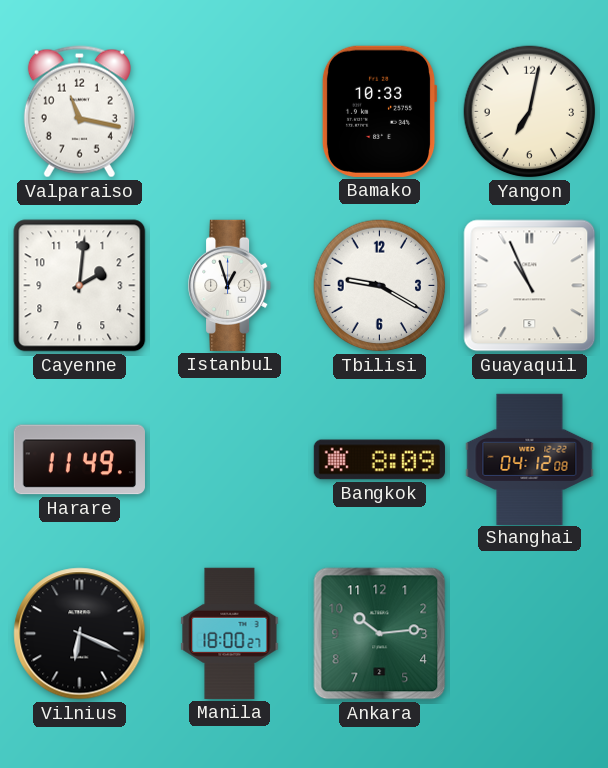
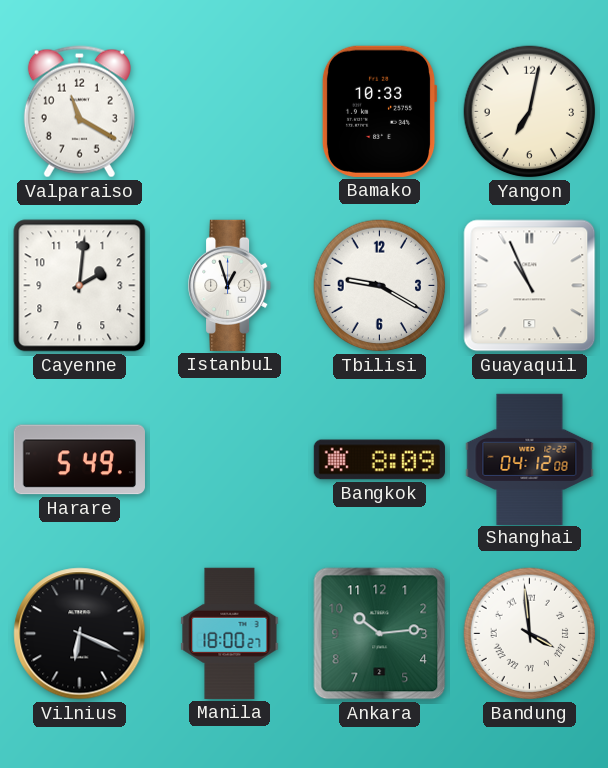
Valparaiso: 11:17 -> 11:20 (79, 112)
Harare: 11:49 -> 5:49 (79, 460)
Bandung: none -> 3:59 (530, 634)
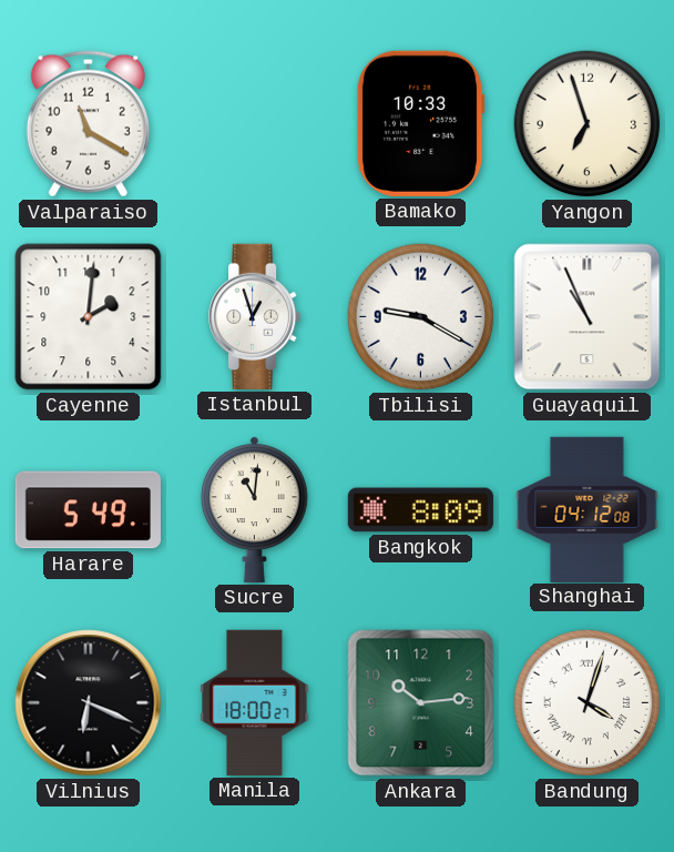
Yangon: 7:02 -> 6:57 (588, 124)
Sucre: none -> 11:01 (254, 509)
Bandung: 3:59 -> 4:03 (588, 703)
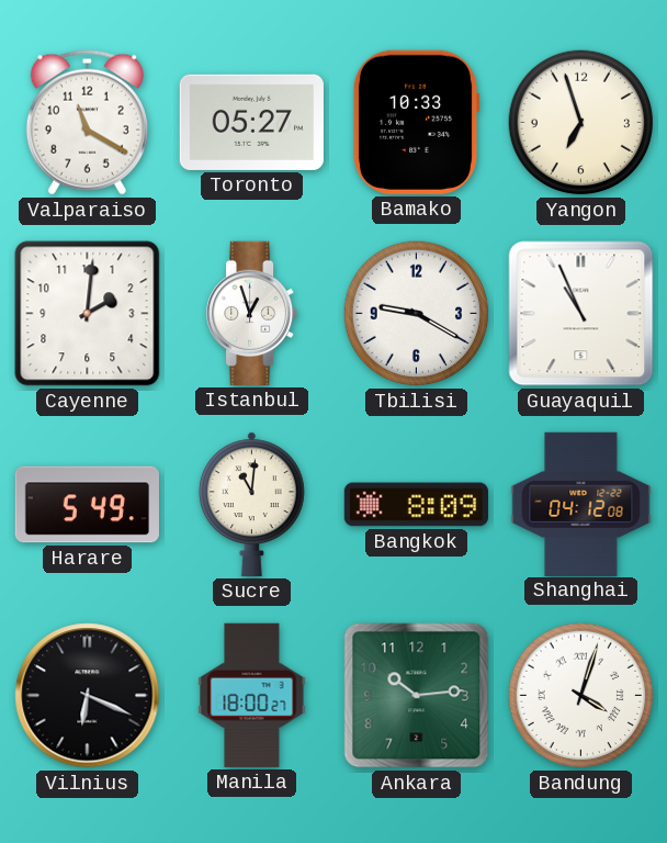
Toronto: none -> 05:27 (251, 122)
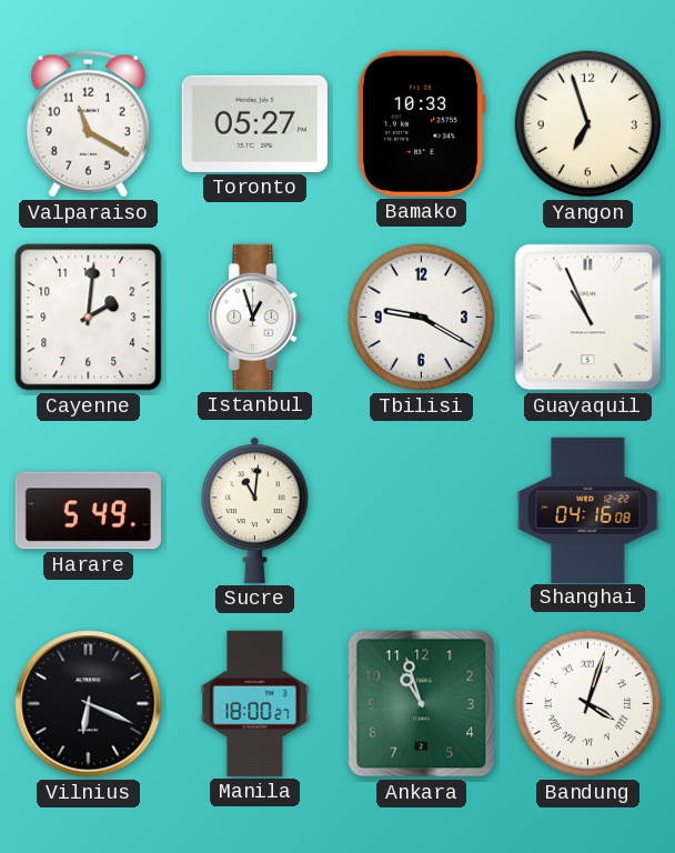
Bangkok: 8:09 -> none (416, 505)
Shanghai: 04:12 -> 04:16 (588, 510)
Ankara: 10:14 -> 10:57 (422, 704)
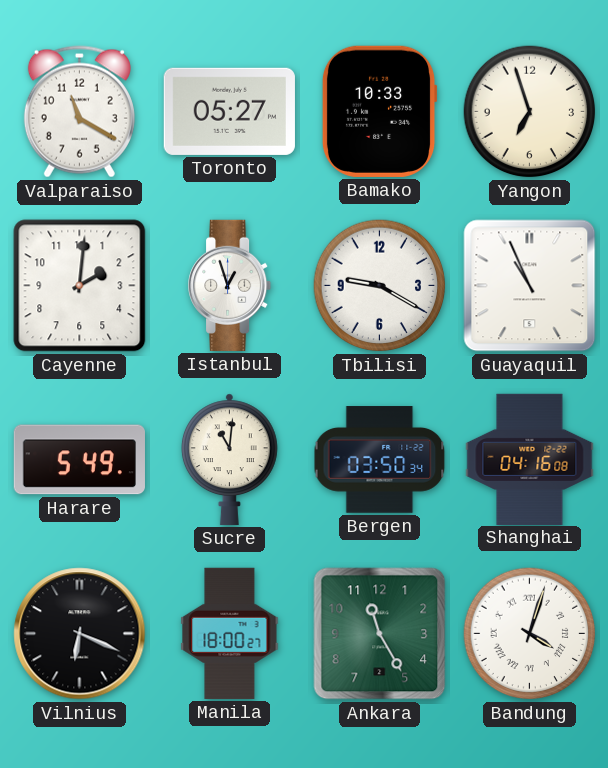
Bergen: none -> 03:50 (380, 460)
Ankara: 10:57 -> 11:25 (380, 634)
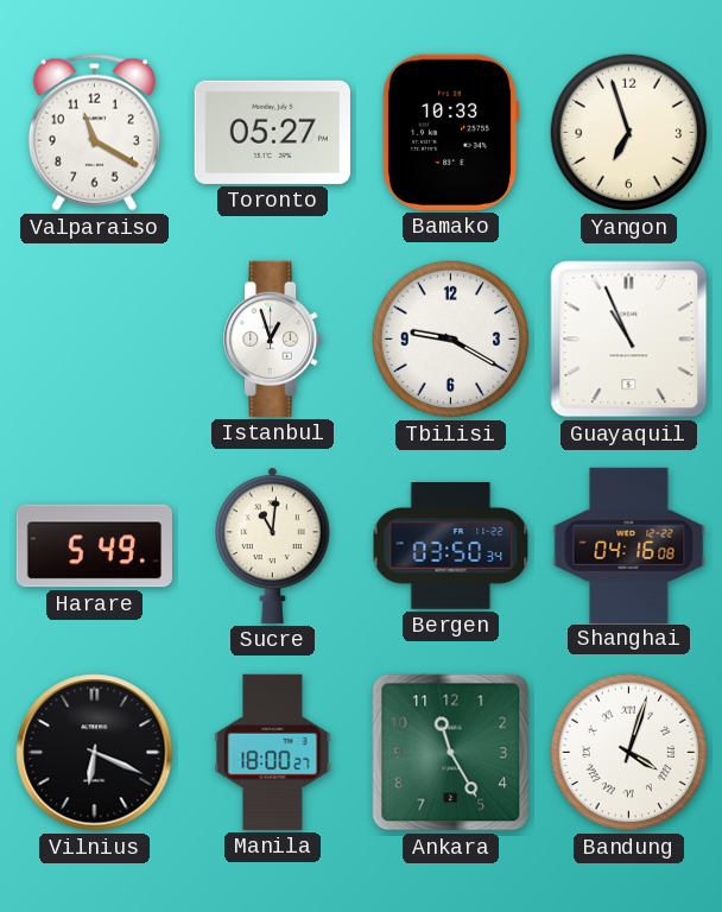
Cayenne: 2:01 -> none (80, 286)
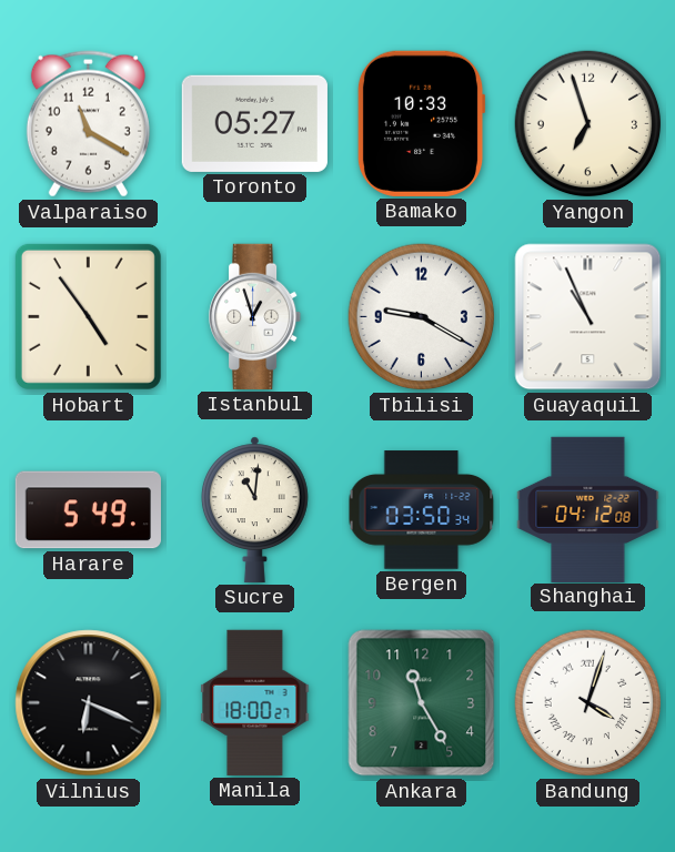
Hobart: none -> 4:54 (88, 316)
Shanghai: 04:16 -> 04:12 (588, 509)
